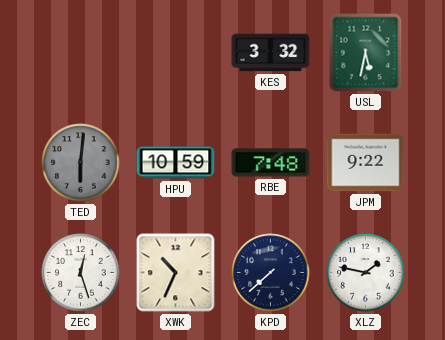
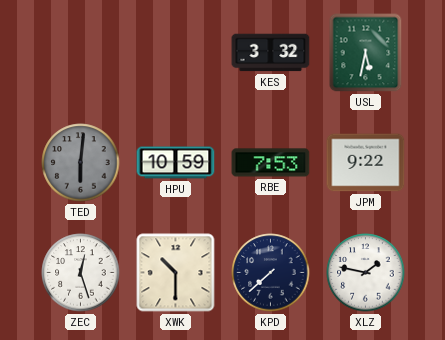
RBE: 7:48 -> 7:53 (271, 163)
XWK: 10:34 -> 10:30 (176, 273)
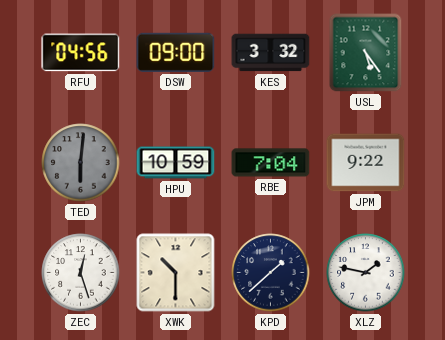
RFU: none -> 04:56 (81, 53)
DSW: none -> 09:00 (176, 52)
USL: 5:32 -> 5:24 (366, 53)
RBE: 7:53 -> 7:04 (271, 163)
KPD: 7:38 -> 1:38 (271, 273)
